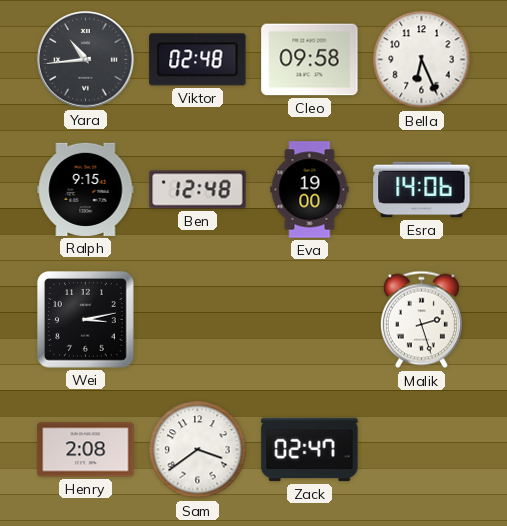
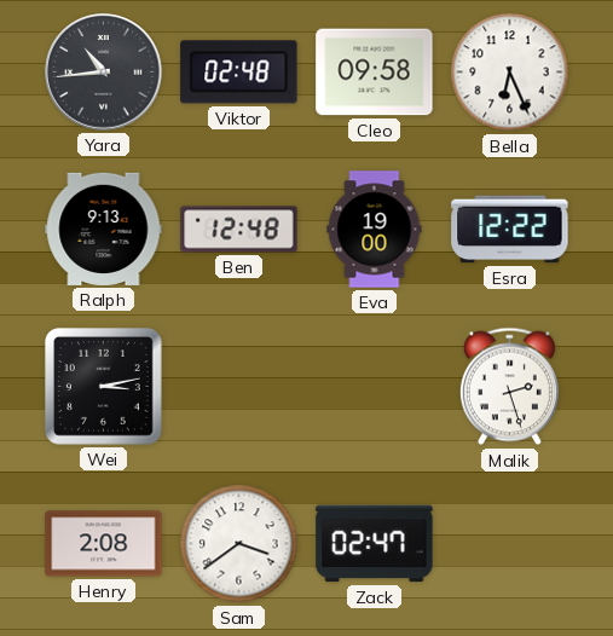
Ralph: 9:15 -> 9:13 (104, 229)
Esra: 14:06 -> 12:22 (510, 230)
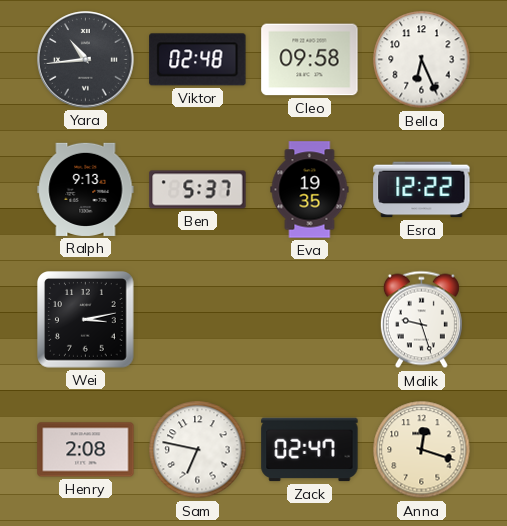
Ben: 12:48 -> 5:37 (198, 190)
Eva: 19:00 -> 19:35 (310, 190)
Malik: 2:27 -> 9:27 (421, 320)
Sam: 3:39 -> 6:47 (198, 450)
Anna: none -> 12:18 (422, 450)
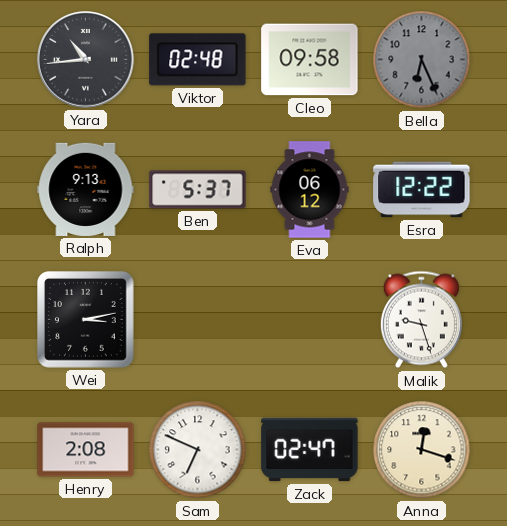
Bella dial: white -> grey (422, 60)
Eva: 19:35 -> 06:12 (310, 190)
Sam: 6:47 -> 6:49 (198, 450)
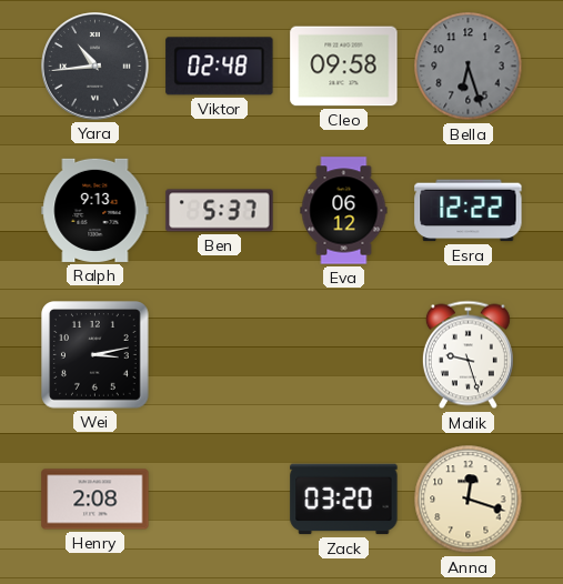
Bella: 6:26 -> 6:27 (469, 67)
Sam: 6:49 -> none (198, 450)
Zack: 02:47 -> 03:20 (344, 500)
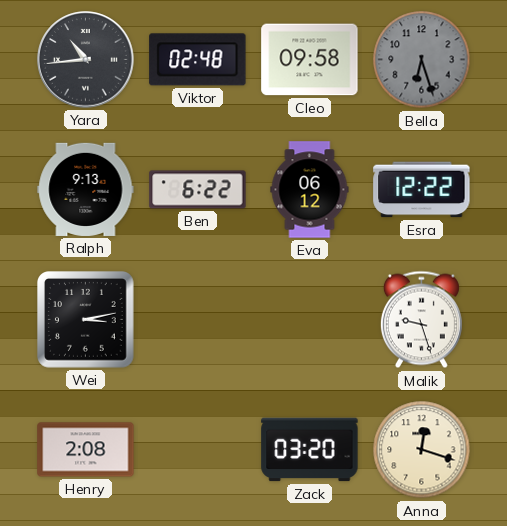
Ben: 5:37 -> 6:22 (198, 190)
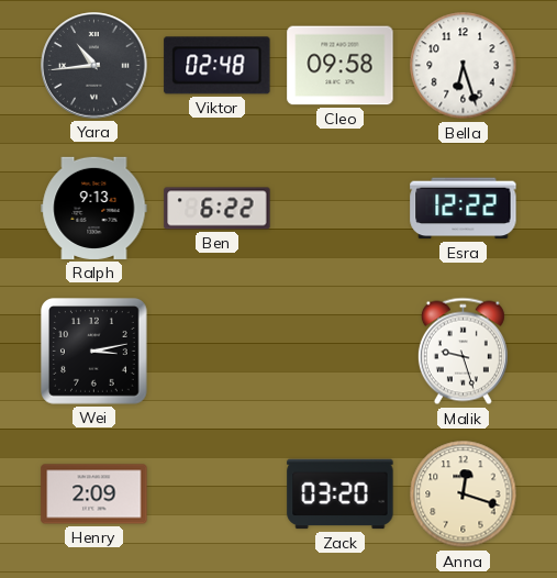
Bella dial: grey -> white (464, 66)
Eva: 06:12 -> none (310, 190)
Henry: 2:08 -> 2:09 (94, 494)
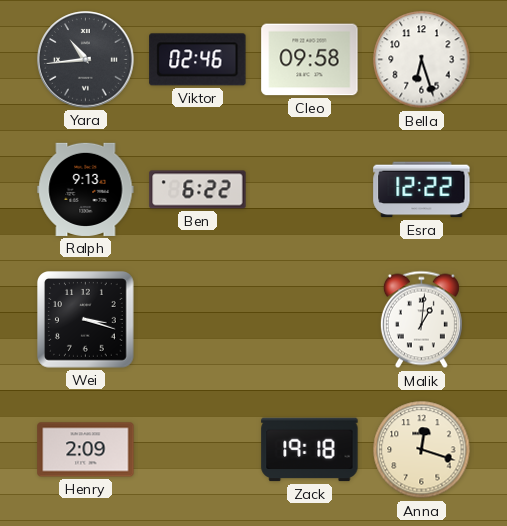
Viktor: 02:48 -> 02:46 (198, 60)
Wei: 3:13 -> 3:18 (86, 320)
Malik: 9:27 -> 1:01 (421, 320)
Zack: 03:20 -> 19:18 (310, 450)
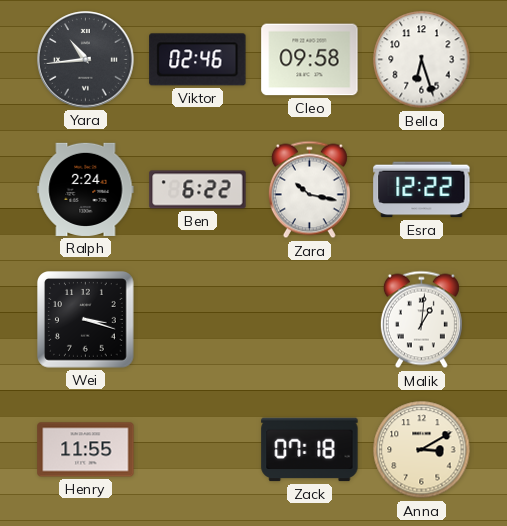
Ralph: 9:13 -> 2:24 (86, 189)
Zara: none -> 10:17 (309, 190)
Henry: 2:09 -> 11:55 (86, 450)
Zack: 19:18 -> 07:18 (310, 450)
Anna: 12:18 -> 3:10 (422, 450)
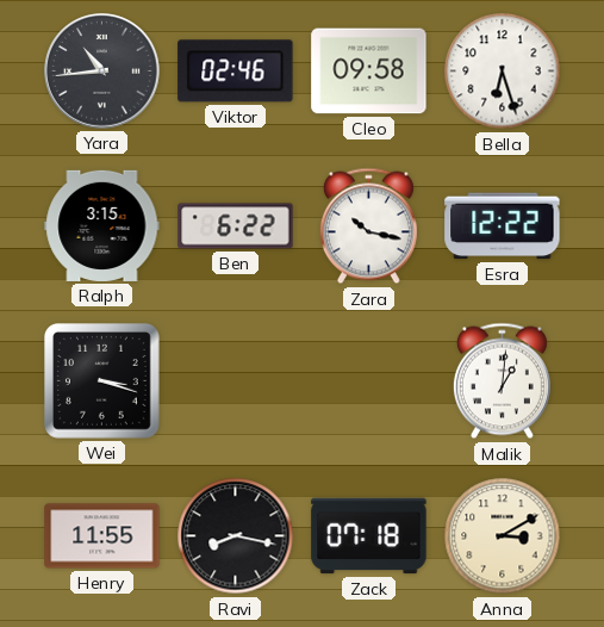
Ralph: 2:24 -> 3:15 (102, 225)
Ravi: none -> 8:17 (236, 536)
